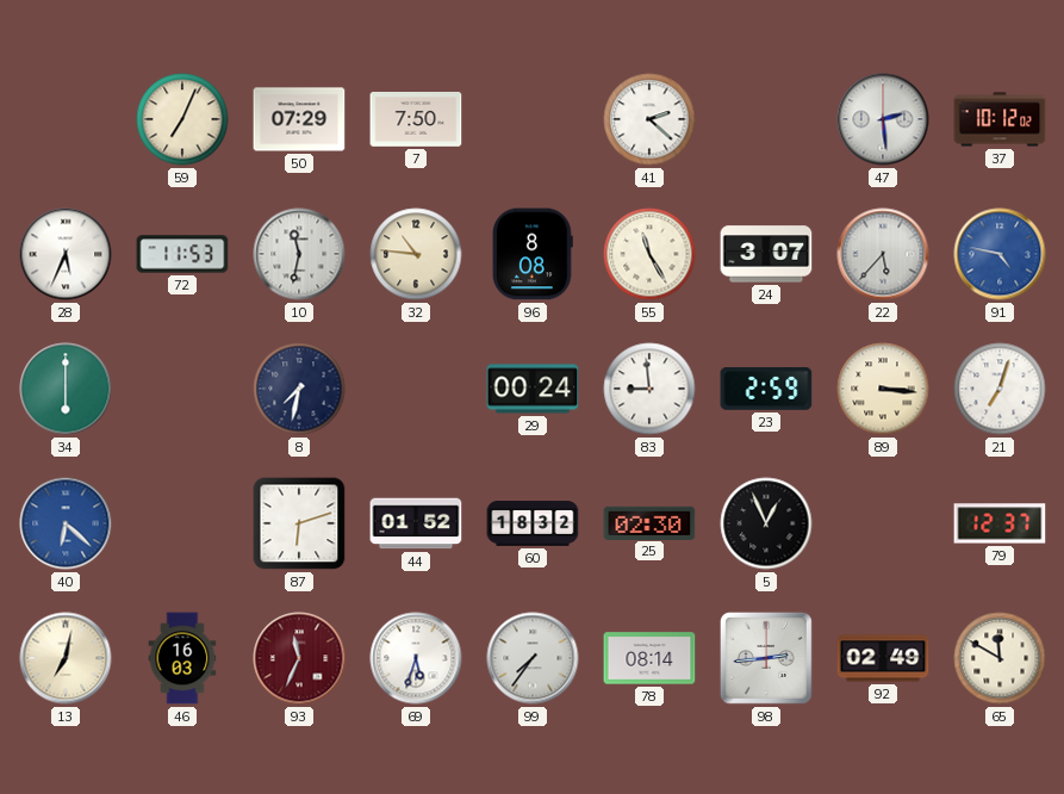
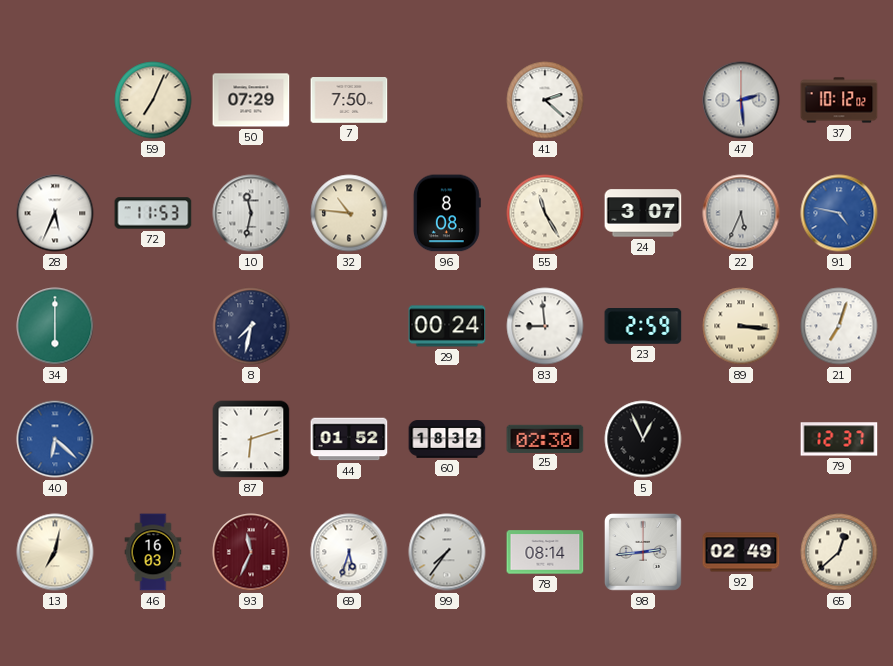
22: 5:37 -> 5:34 (741, 213)
65: 11:50 -> 12:38 (839, 552)
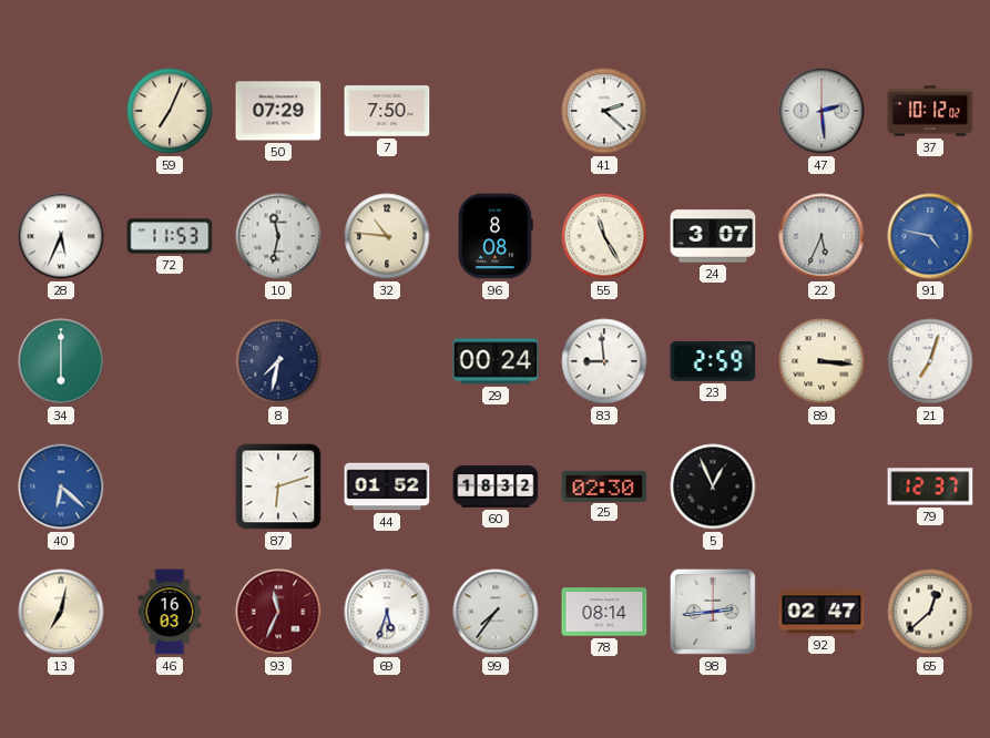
92: 02:49 -> 02:47 (821, 612)
